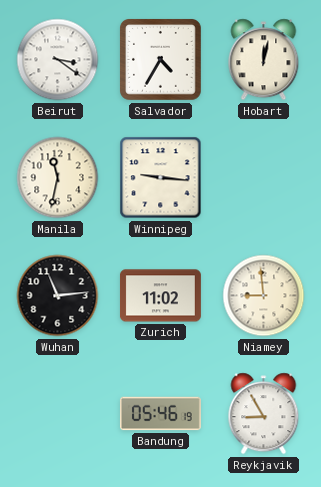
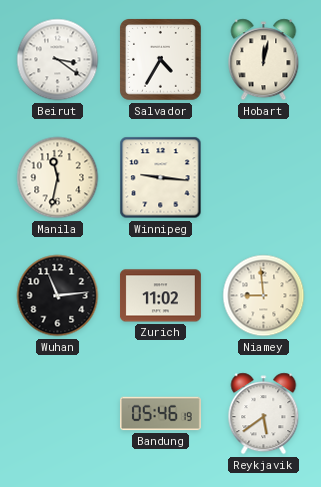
Reykjavik: 8:55 -> 5:39 (264, 414)
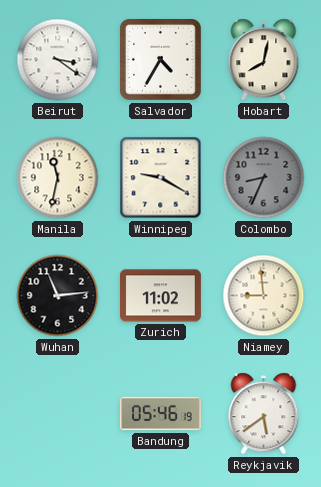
Hobart: 12:02 -> 8:02 (264, 60)
Winnipeg: 9:16 -> 9:20 (161, 178)
Colombo: none -> 8:34 (264, 178)
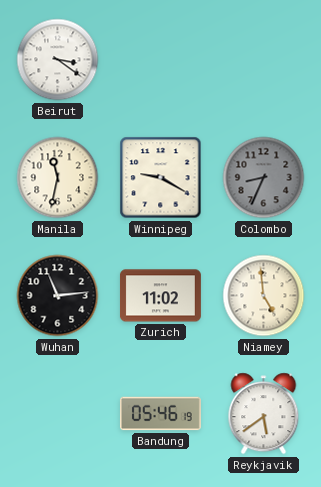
Salvador: 4:35 -> none (161, 60)
Hobart: 8:02 -> none (264, 60)
Niamey: 8:59 -> 4:59 (264, 296)
